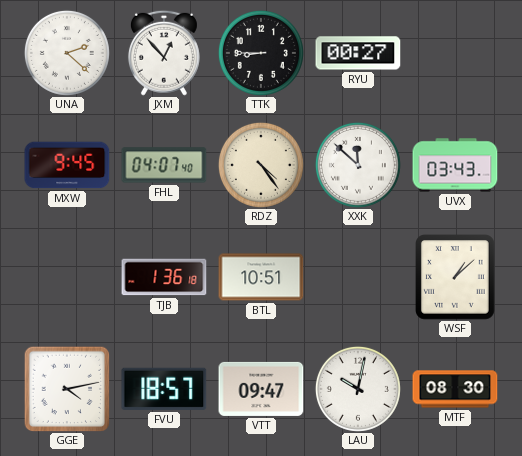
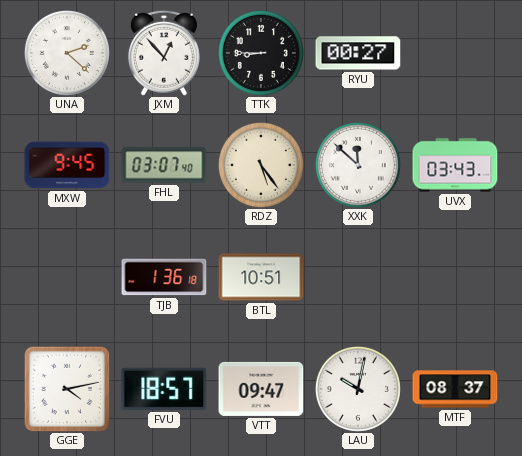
FHL: 04:07 -> 03:07 (164, 165)
RDZ: 4:24 -> 5:24 (261, 165)
WSF: 1:08 -> none (456, 278)
MTF: 08:30 -> 08:37 (455, 389)
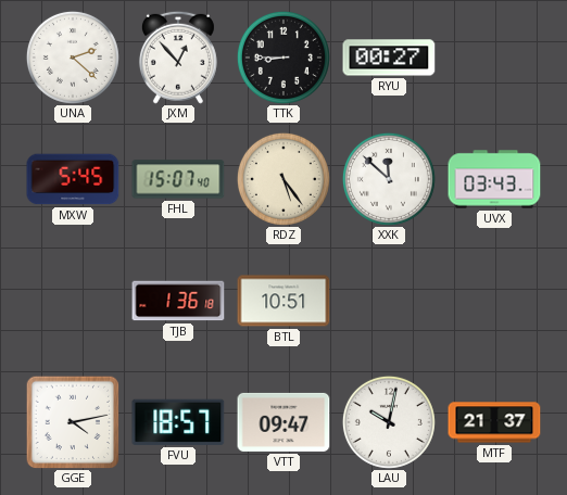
MXW: 9:45 -> 5:45 (73, 179)
FHL: 03:07 -> 15:07 (178, 179)
MTF: 08:37 -> 21:37 (494, 422)
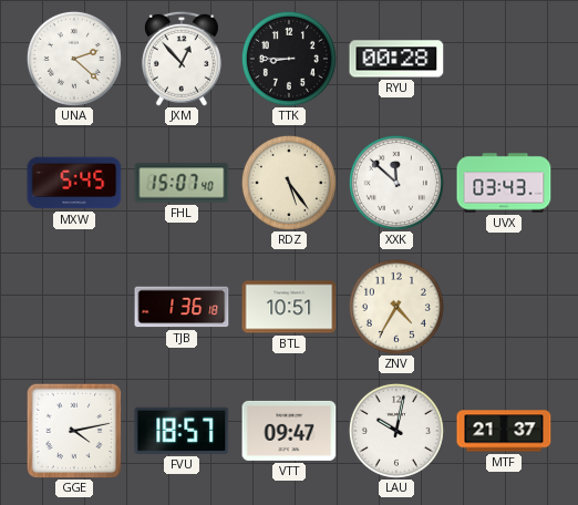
RYU: 00:27 -> 00:28 (396, 59)
ZNV: none -> 4:35 (396, 307)
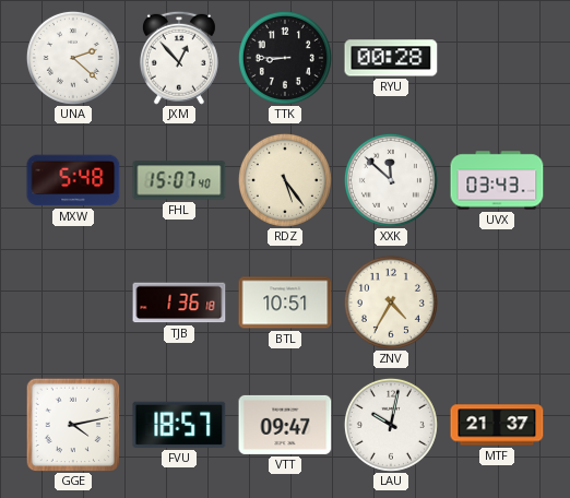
MXW: 5:45 -> 5:48 (73, 180)
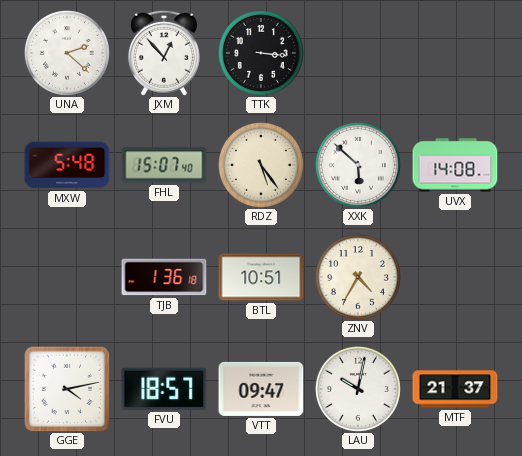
TTK: 8:45 -> 3:16 (261, 53)
RYU: 00:28 -> none (391, 58)
XXK: 11:52 -> 5:52 (358, 165)
UVX: 03:43 -> 14:08 (455, 165)
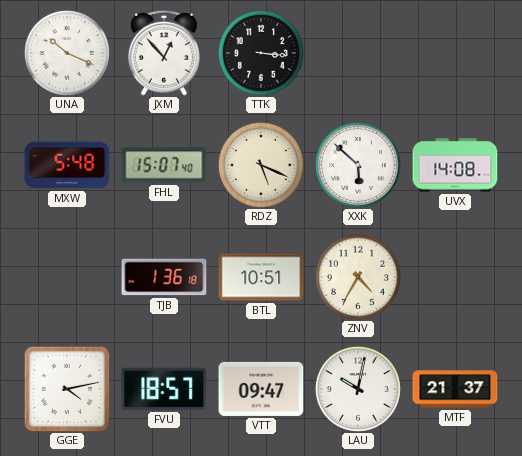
UNA: 2:22 -> 10:19 (67, 53)
RDZ: 5:24 -> 5:19 (261, 165)
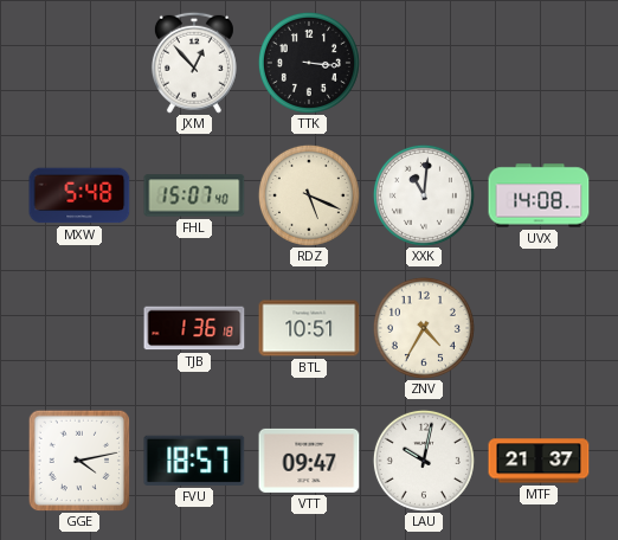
UNA: 10:19 -> none (67, 53)
XXK: 5:52 -> 11:01 (424, 195)
